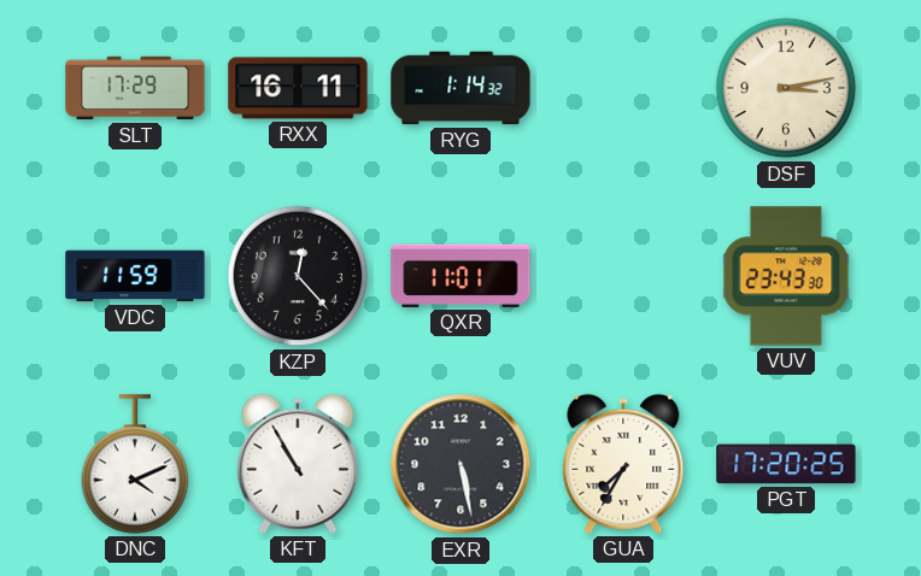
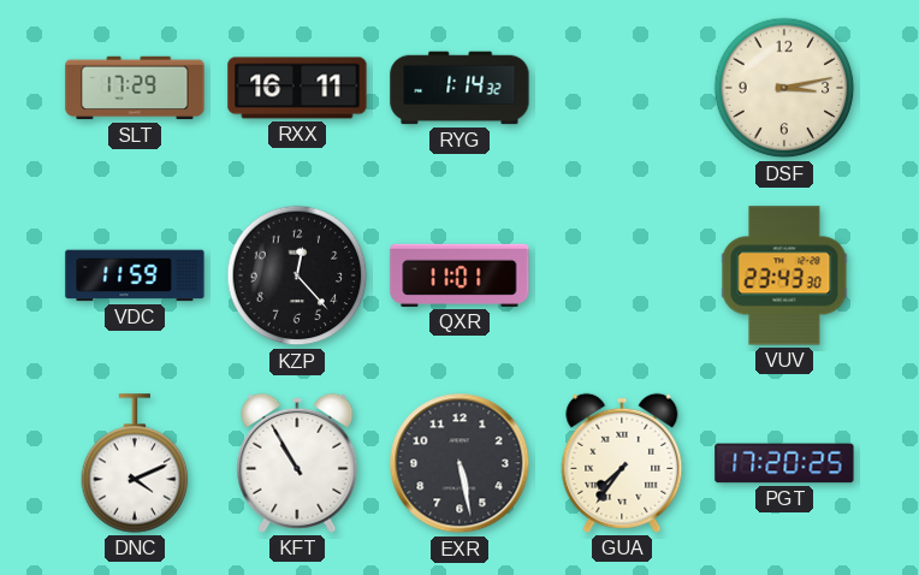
GUA: 7:35 -> 7:36 (622, 463)
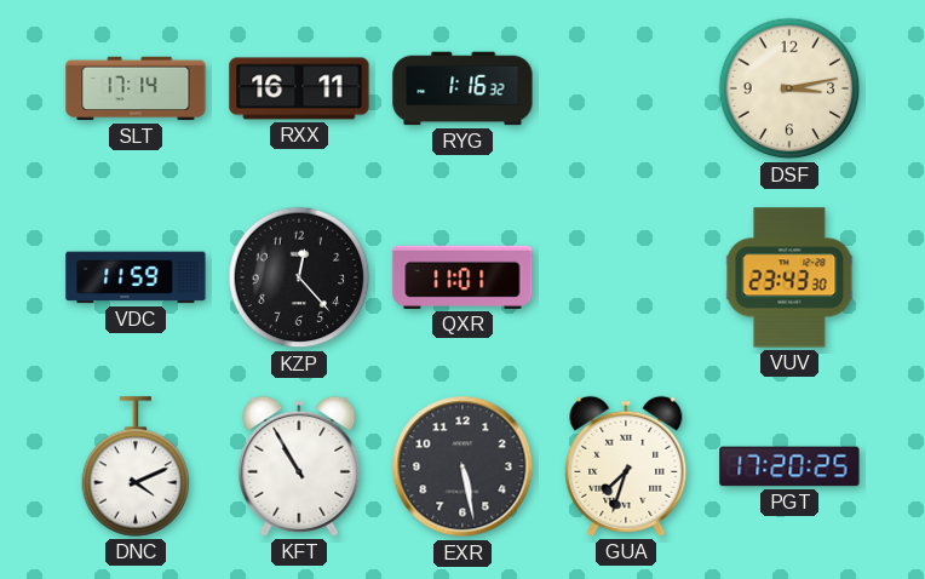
SLT: 17:29 -> 17:14 (136, 88)
RYG: 1:14 -> 1:16 (462, 88)
GUA: 7:36 -> 7:33 (626, 466)
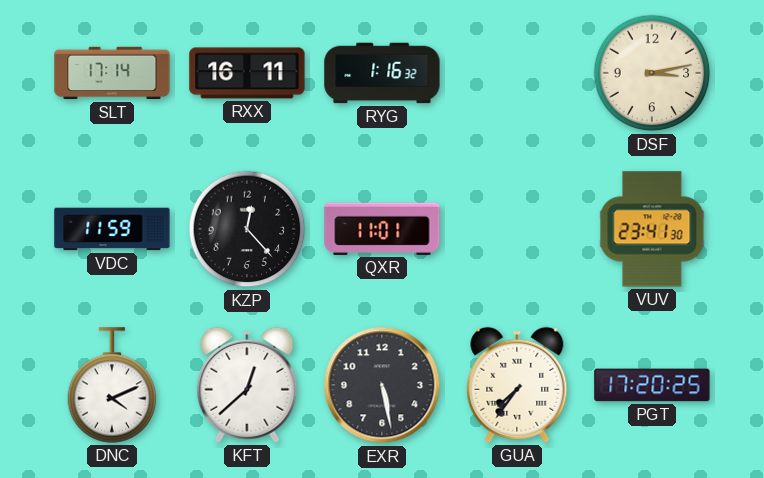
VUV: 23:43 -> 23:41 (652, 229)
KFT: 10:55 -> 12:38 (247, 385)
GUA: 7:33 -> 7:36 (517, 385)
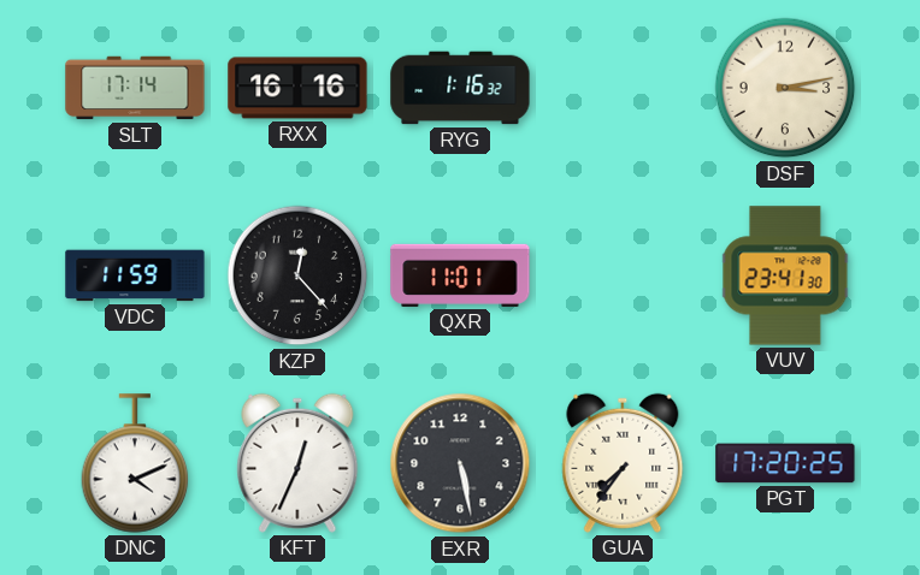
RXX: 16:11 -> 16:16 (297, 88)
KFT: 12:38 -> 12:34 (297, 463)
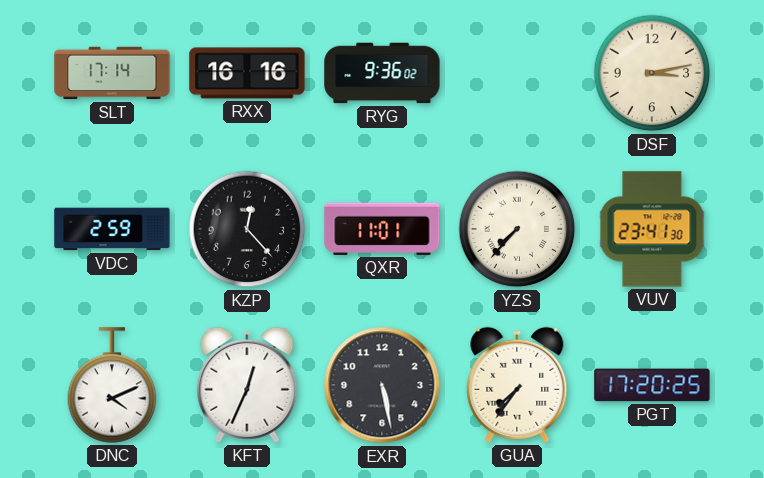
RYG: 1:16 -> 9:36 (382, 73)
VDC: 11:59 -> 2:59 (112, 229)
YZS: none -> 7:37 (517, 229)
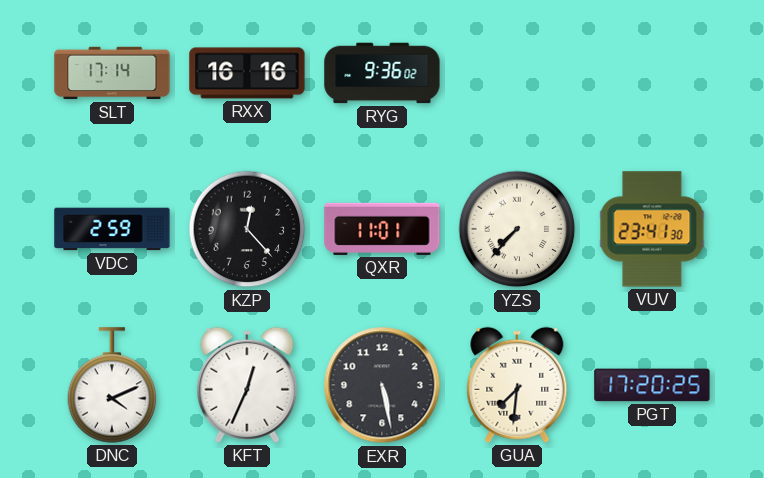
DSF: 3:13 -> none (652, 73)
GUA: 7:36 -> 7:31 (517, 385)
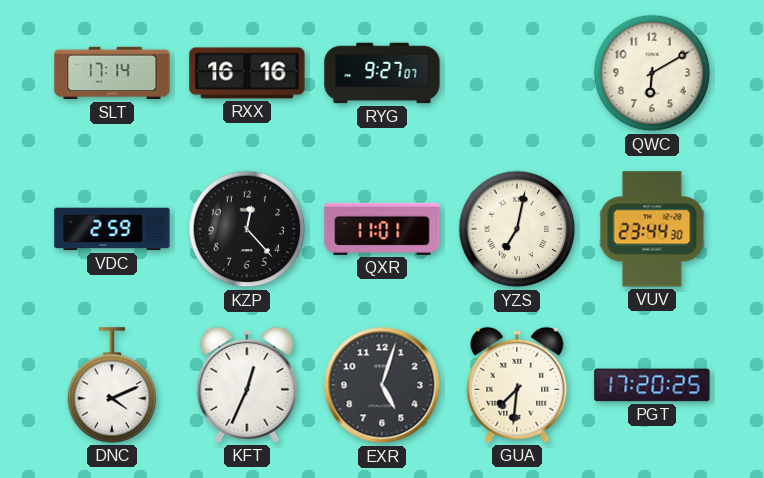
RYG: 9:36 -> 9:27 (382, 73)
QWC: none -> 6:10 (652, 73)
YZS: 7:37 -> 7:02 (517, 229)
VUV: 23:41 -> 23:44 (652, 229)
EXR: 5:28 -> 5:03 (382, 385)
